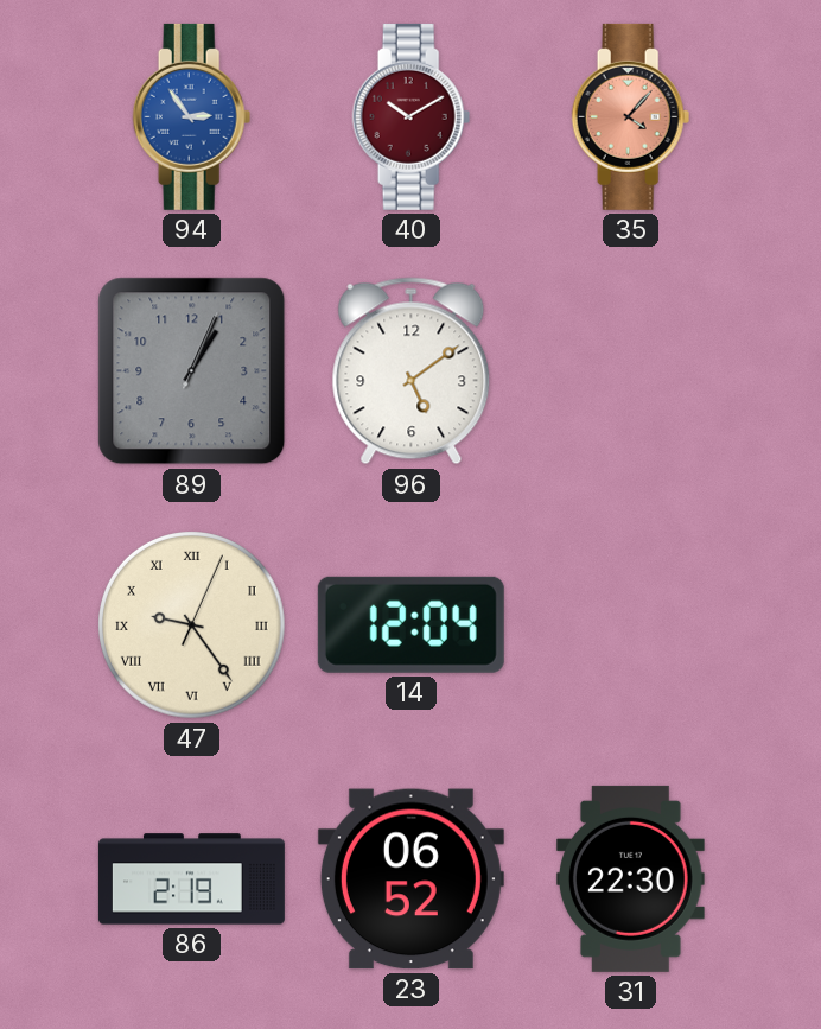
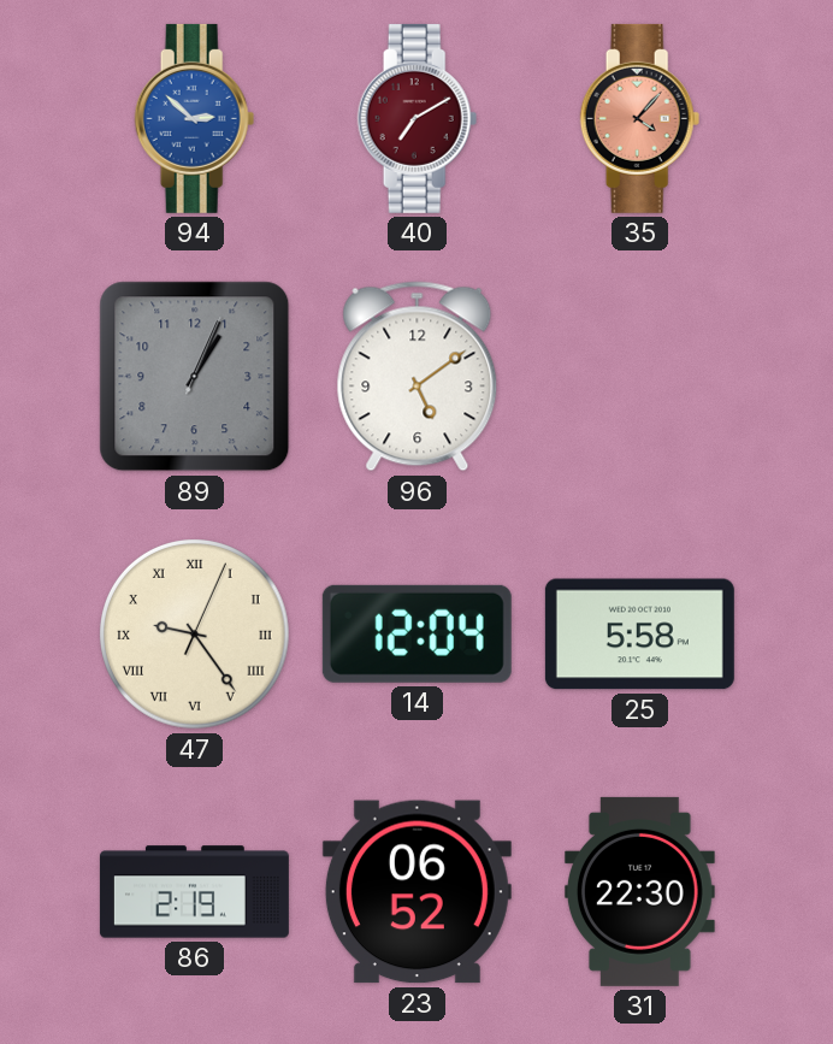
94: 2:54 -> 2:52 (195, 118)
40: 10:10 -> 7:10 (418, 118)
25: none -> 5:58 (639, 635)
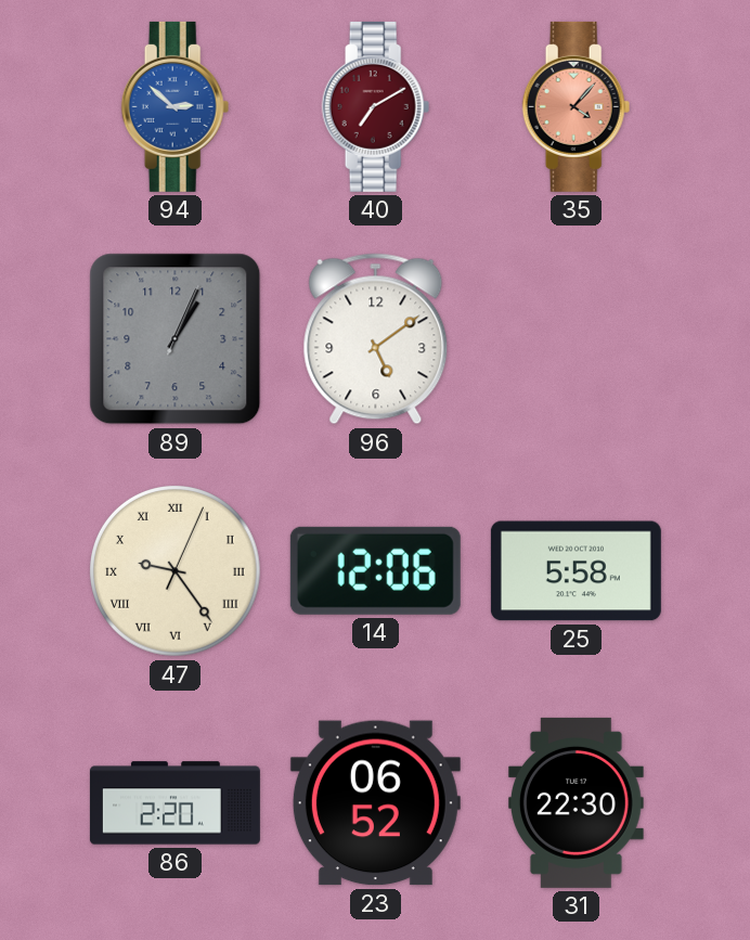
14: 12:04 -> 12:06 (375, 570)
86: 2:19 -> 2:20 (174, 803)
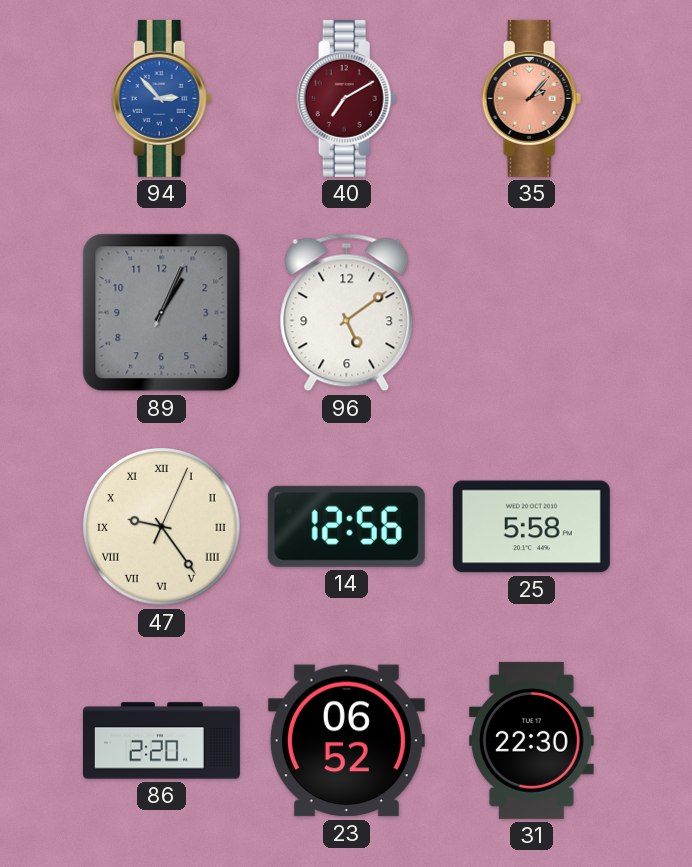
94: 2:52 -> 2:53 (162, 98)
35: 4:07 -> 2:07 (532, 98)
14: 12:06 -> 12:56 (346, 526)
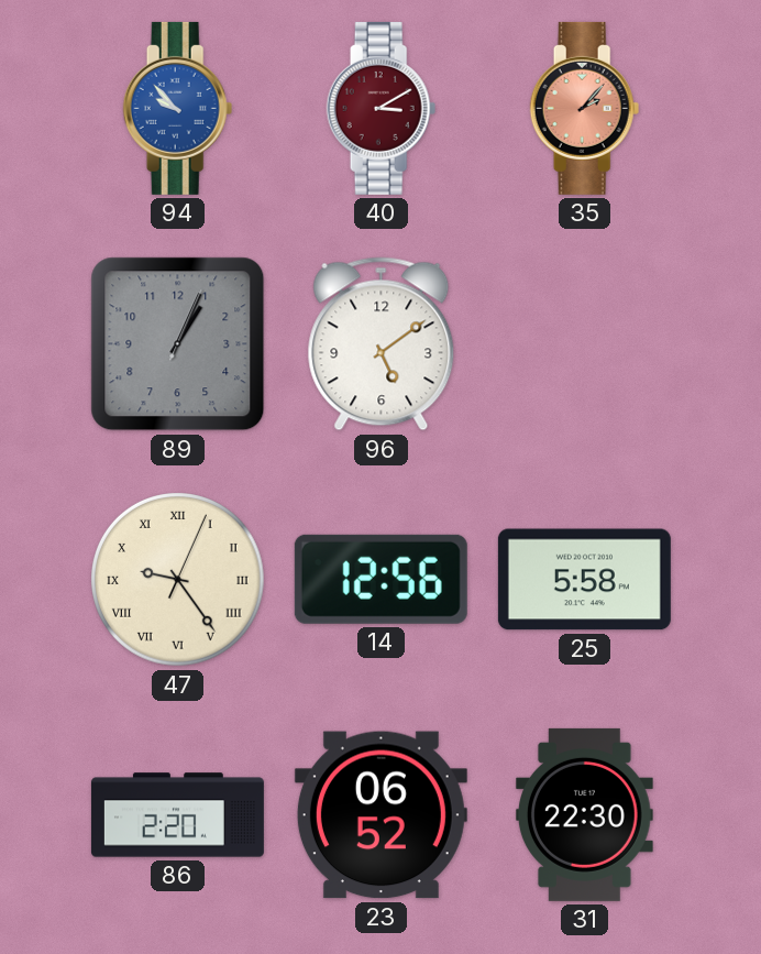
94: 2:53 -> 9:53 (178, 108)
40: 7:10 -> 3:10 (382, 108)
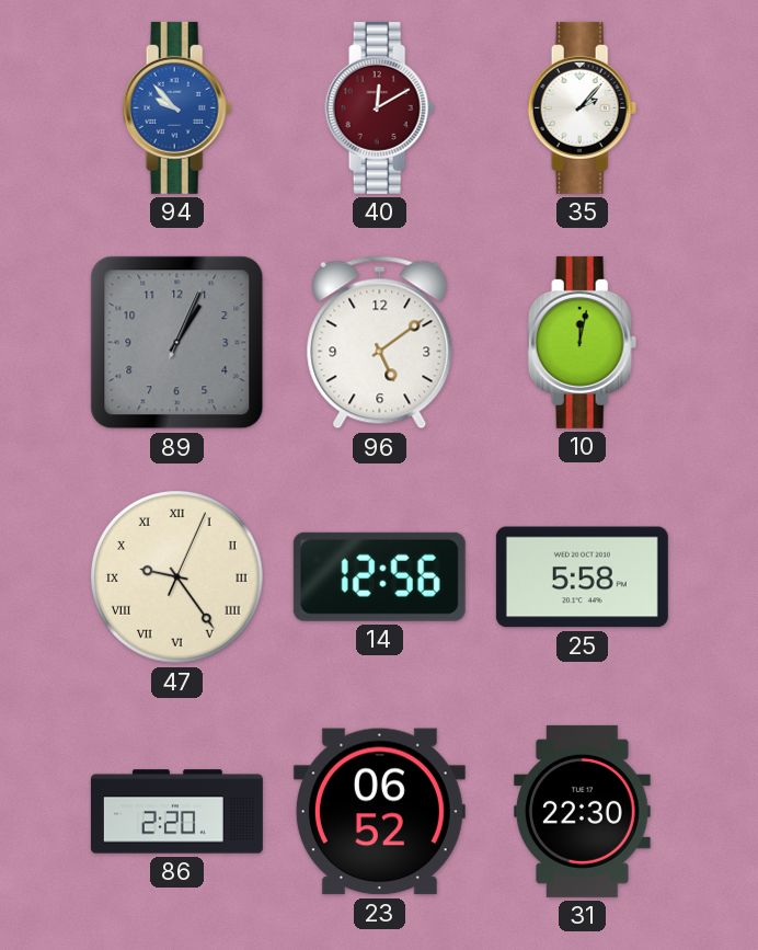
40: 3:10 -> 12:10 (380, 107)
35 dial: salmon -> white (583, 107)
10: none -> 12:02 (583, 342)
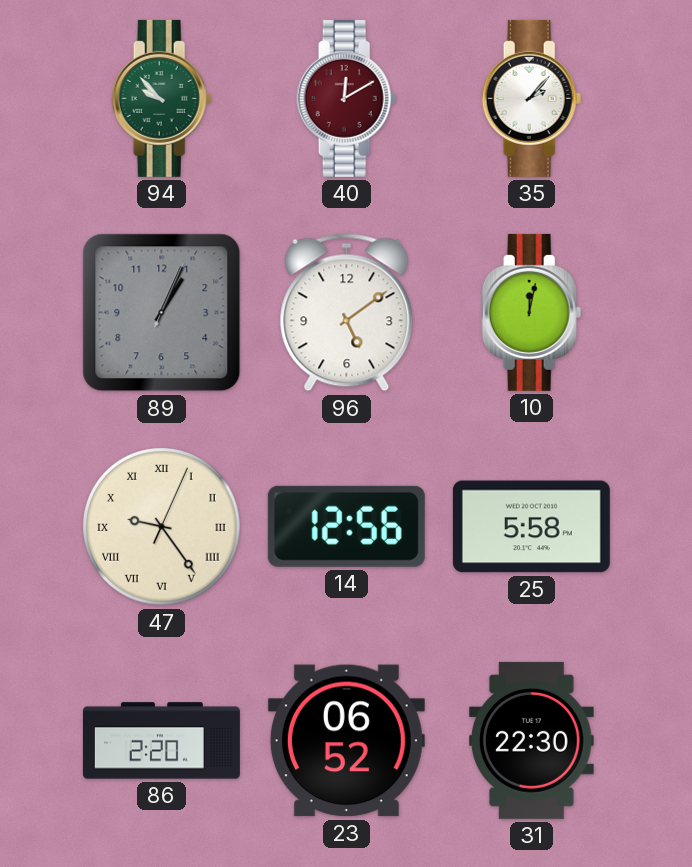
94 dial: blue -> green (162, 98)
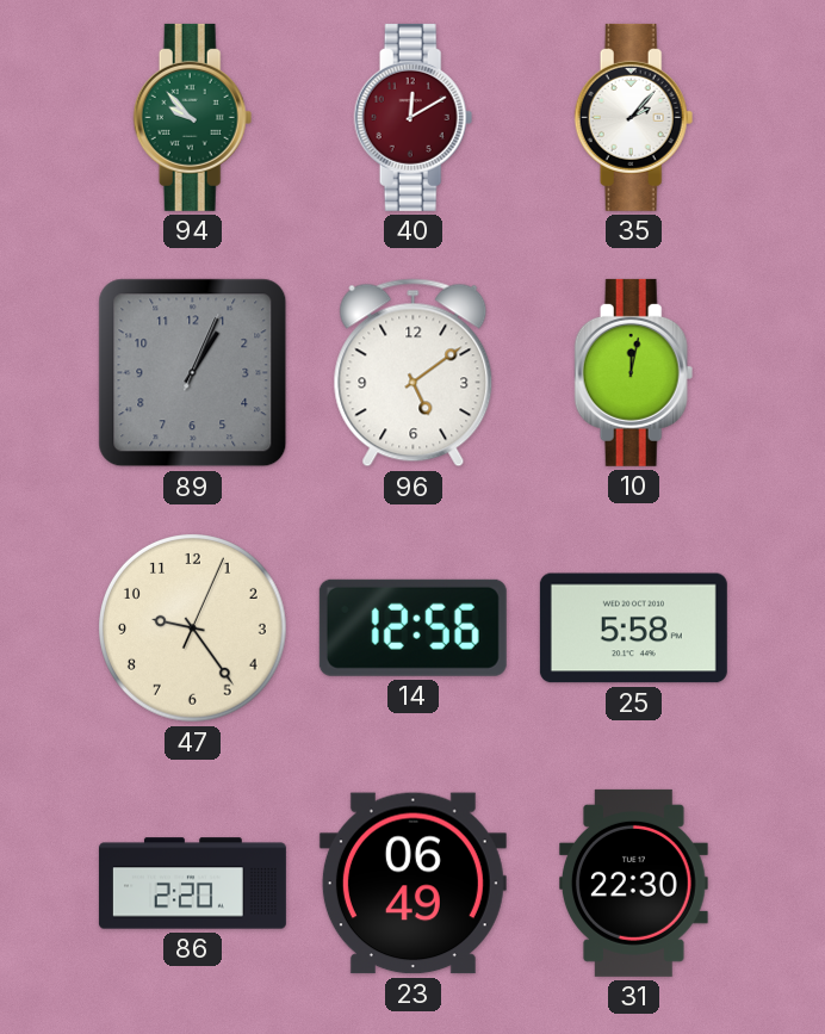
47 numerals: Roman -> Arabic (193, 629)
23: 06:52 -> 06:49 (412, 884)
